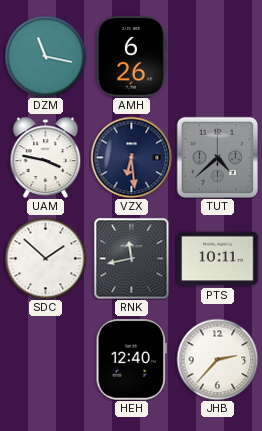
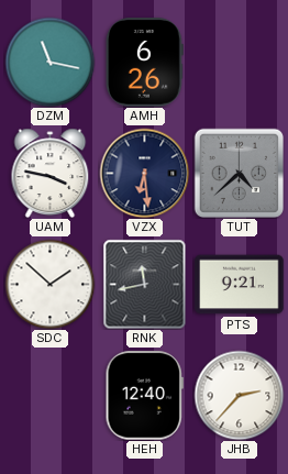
PTS: 10:11 -> 9:21 (240, 285)
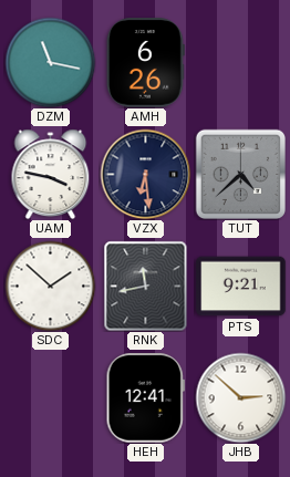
HEH: 12:40 -> 12:41 (145, 398)
JHB: 2:37 -> 2:52 (240, 397)
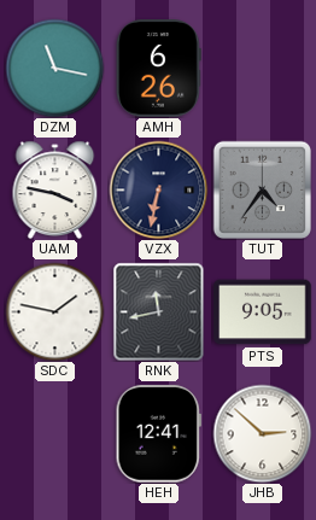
VZX: 6:29 -> 6:32 (158, 189)
TUT: 4:38 -> 4:36 (262, 189)
SDC: 1:52 -> 1:47 (54, 311)
PTS: 9:21 -> 9:05 (263, 312)
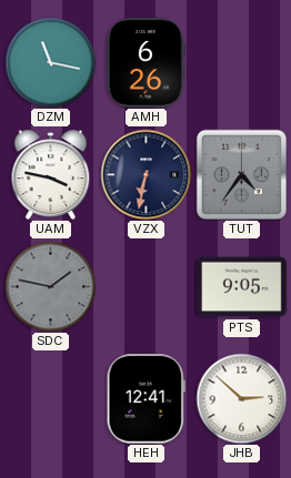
SDC dial: white -> grey (50, 286)
RNK: 11:43 -> none (159, 311)
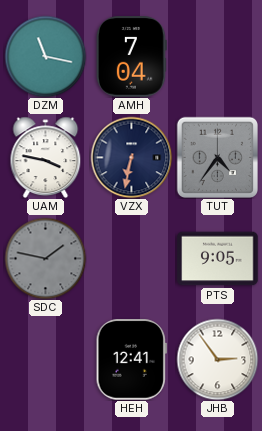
AMH: 6:26 -> 7:04 (131, 57)
JHB: 2:52 -> 2:54 (217, 359)
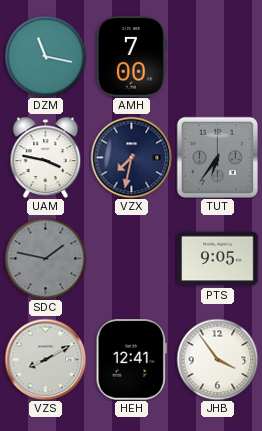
AMH: 7:04 -> 7:00 (131, 57)
VZX: 6:32 -> 7:32 (131, 157)
TUT: 4:36 -> 6:36 (217, 157)
VZS: none -> 8:10 (45, 359)
JHB: 2:54 -> 3:54 (217, 359)
